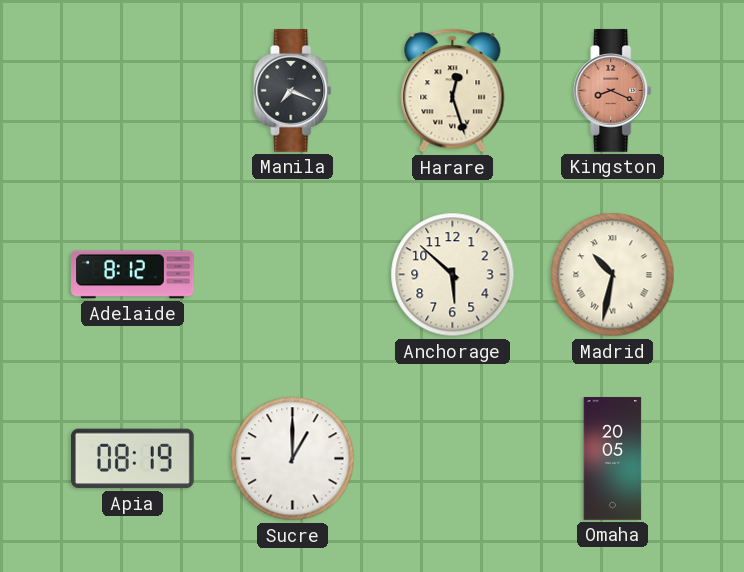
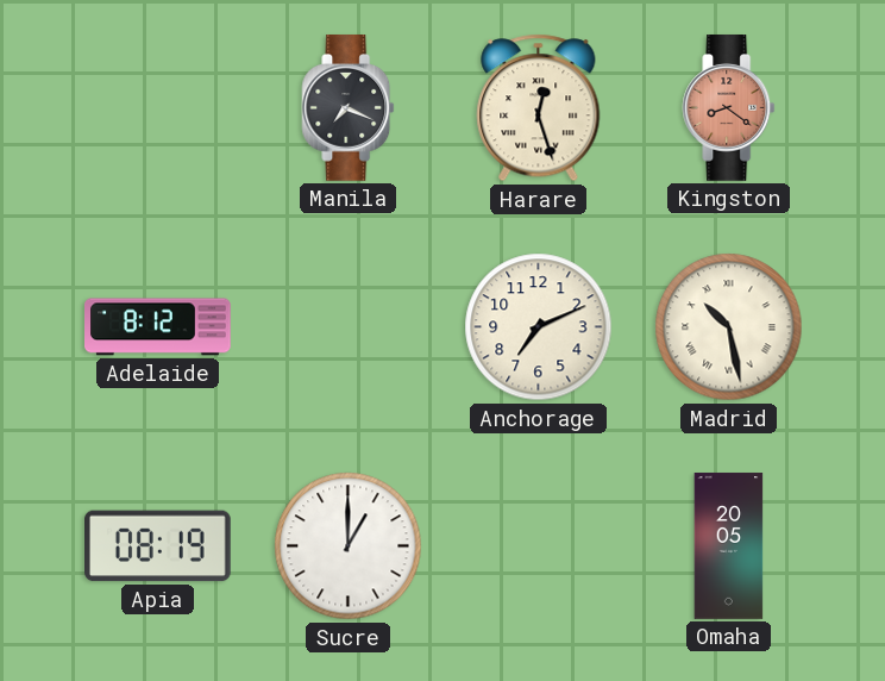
Kingston: 8:19 -> 8:21 (729, 108)
Anchorage: 5:52 -> 7:11 (539, 327)
Madrid: 10:32 -> 10:28 (729, 327)
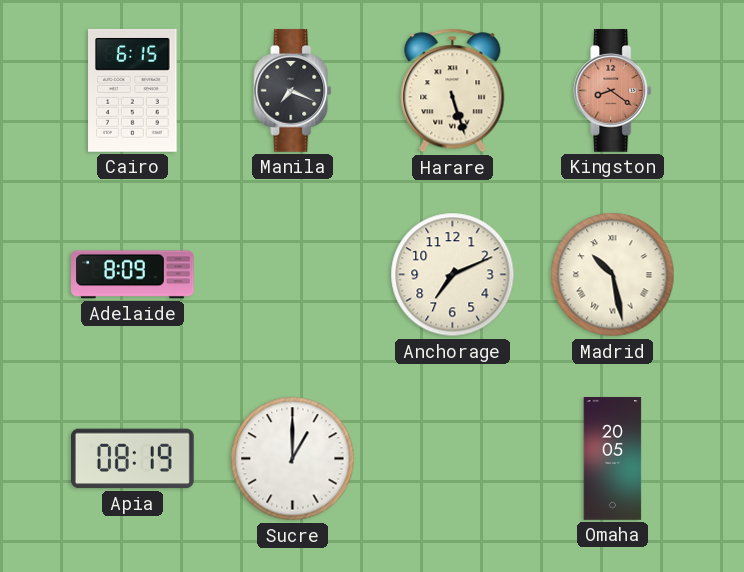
Cairo: none -> 6:15 (133, 90)
Harare: 12:27 -> 5:27 (453, 91)
Adelaide: 8:12 -> 8:09 (133, 275)
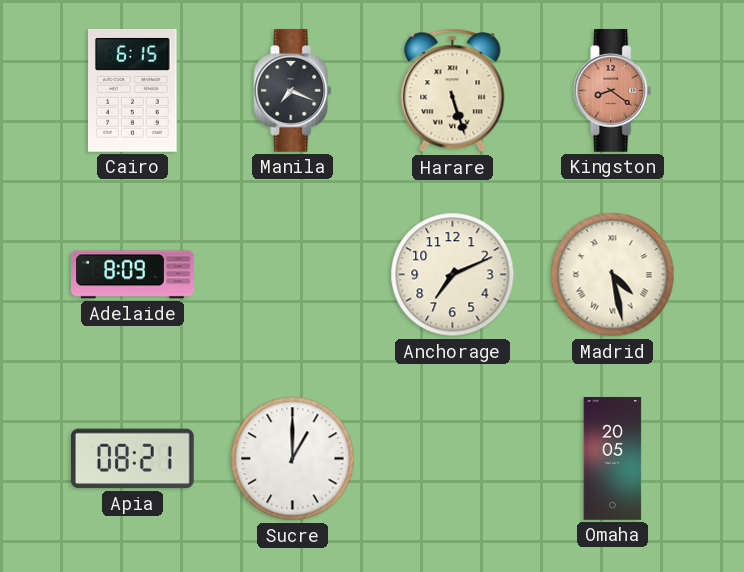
Madrid: 10:28 -> 4:28 (613, 275)
Apia: 08:19 -> 08:21 (133, 459)
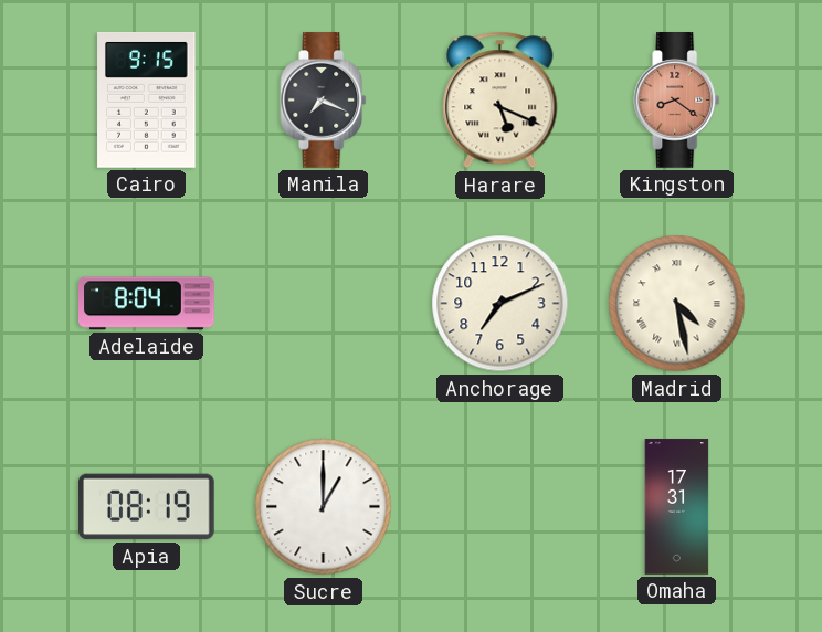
Cairo: 6:15 -> 9:15 (147, 99)
Harare: 5:27 -> 5:19 (500, 101)
Adelaide: 8:09 -> 8:04 (147, 304)
Apia: 08:21 -> 08:19 (147, 507)
Omaha: 20:05 -> 17:31 (677, 507)
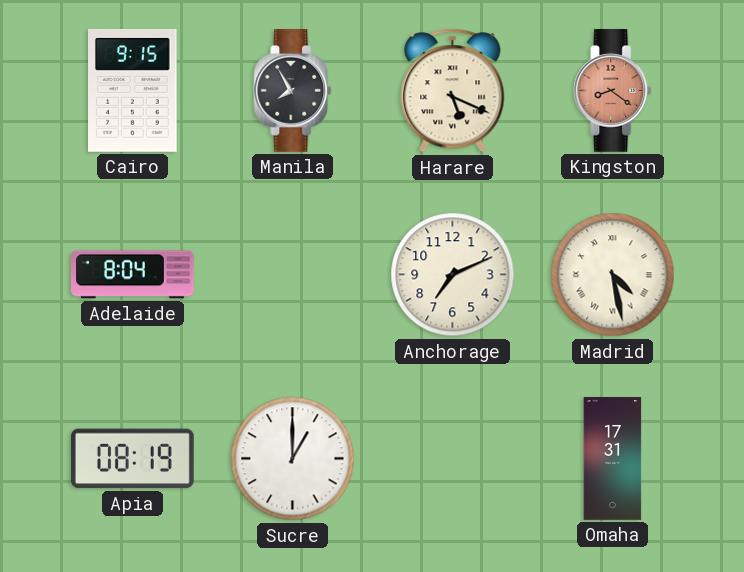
Manila: 7:19 -> 7:55 (293, 91)
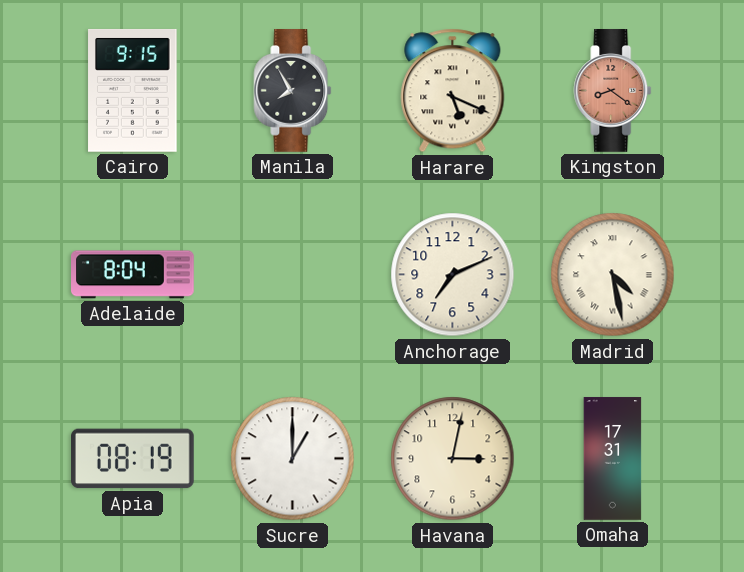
Havana: none -> 3:02 (453, 459)
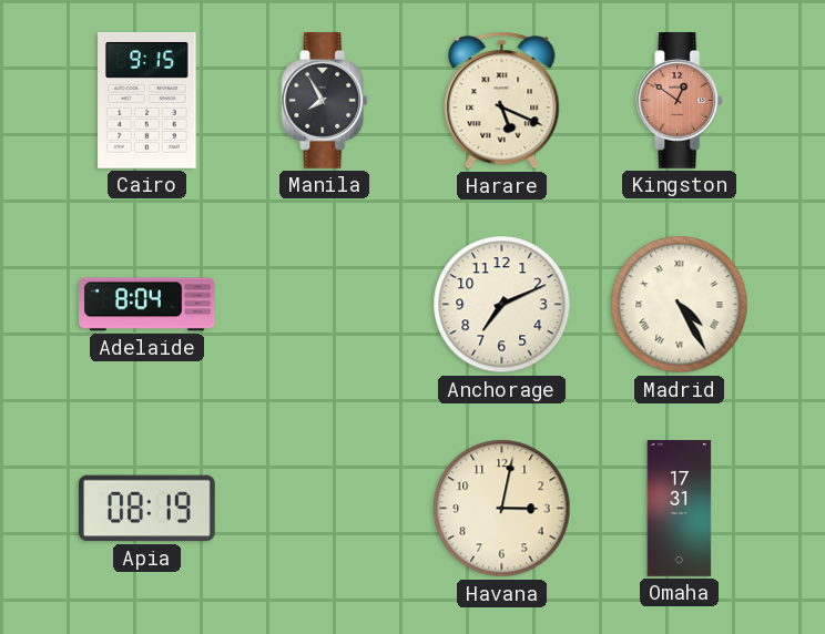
Kingston: 8:21 -> 12:51 (680, 101)
Madrid: 4:28 -> 4:25 (680, 305)
Sucre: 1:00 -> none (293, 459)
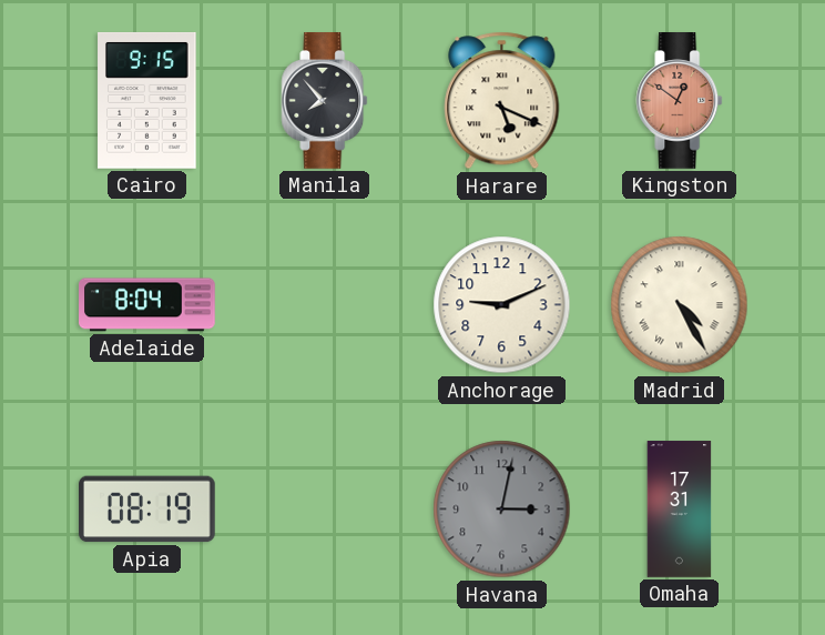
Manila: 7:55 -> 7:53 (325, 101)
Anchorage: 7:11 -> 9:11 (502, 305)
Havana dial: cream -> grey (502, 510)
